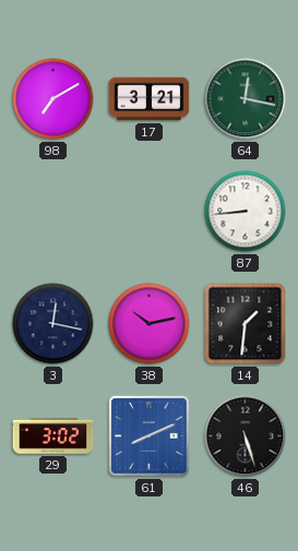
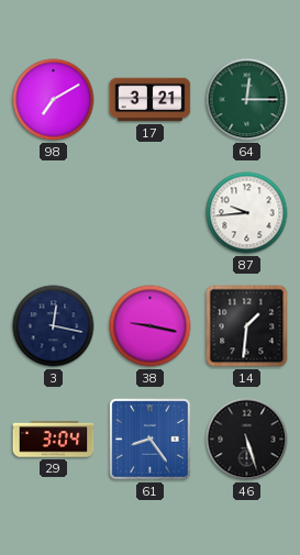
64: 12:17 -> 12:15 (247, 100)
87: 8:44 -> 9:44 (247, 213)
38: 10:13 -> 9:17 (151, 326)
29: 3:02 -> 3:04 (54, 440)
61: 8:11 -> 8:24 (151, 440)
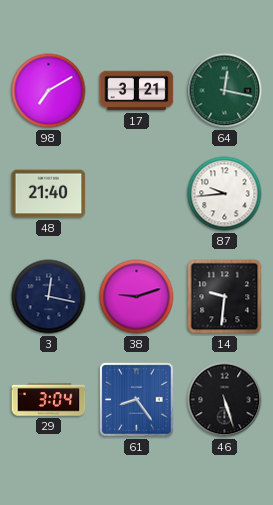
64: 12:15 -> 12:17 (225, 91)
48: none -> 21:40 (49, 194)
38: 9:17 -> 9:12 (137, 297)
14: 1:31 -> 9:31 (225, 297)
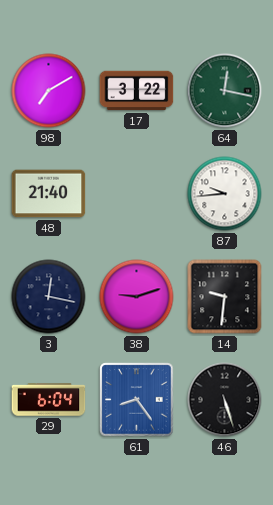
17: 3:21 -> 3:22 (137, 91)
29: 3:04 -> 6:04 (49, 400)
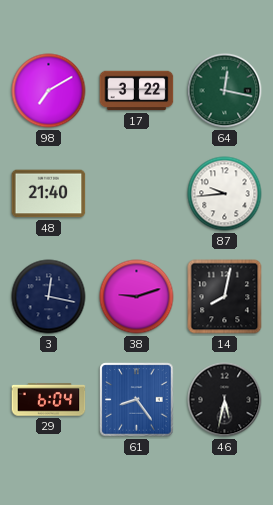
14: 9:31 -> 8:02 (225, 297)
46: 5:27 -> 5:32 (225, 400)
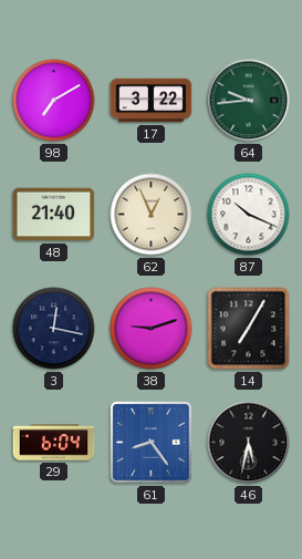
64: 12:17 -> 9:44 (249, 101)
62: none -> 12:56 (152, 215)
87: 9:44 -> 10:19 (249, 215)
14: 8:02 -> 7:05 (249, 329)
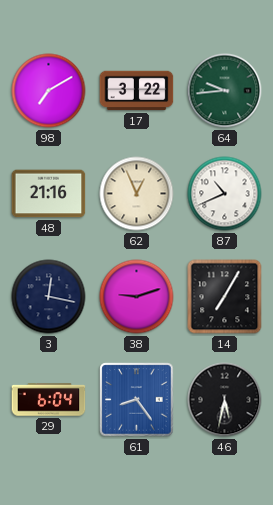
48: 21:40 -> 21:16 (49, 194)
87: 10:19 -> 10:41 (225, 194)
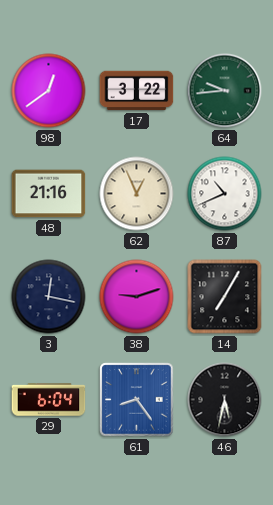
98: 7:10 -> 12:39 (49, 91)
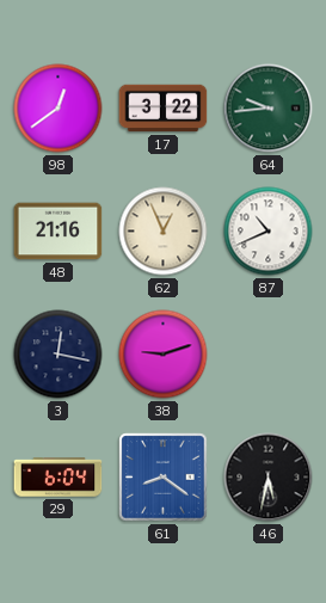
14: 7:05 -> none (225, 297)
61: 8:24 -> 8:21 (164, 478)
